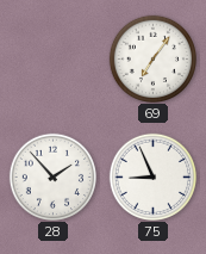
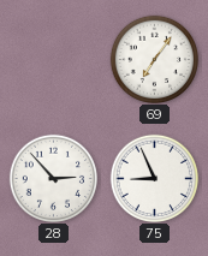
28: 1:53 -> 2:53 (53, 178)
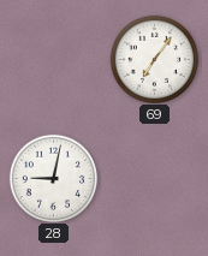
28: 2:53 -> 9:02 (53, 178)
75: 8:56 -> none (154, 178)
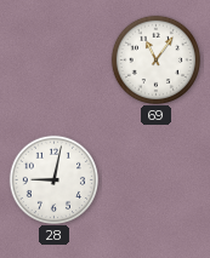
69: 7:06 -> 11:06 (155, 59)
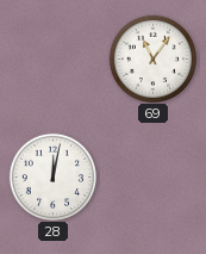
28: 9:02 -> 12:02 (52, 176)
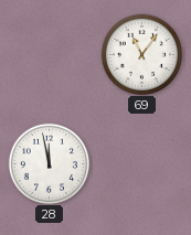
28: 12:02 -> 11:58 (49, 163)
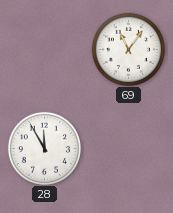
28: 11:58 -> 11:55 (44, 148)
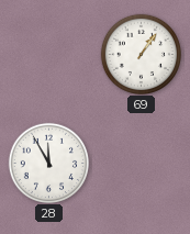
69: 11:06 -> 1:06 (141, 54)
